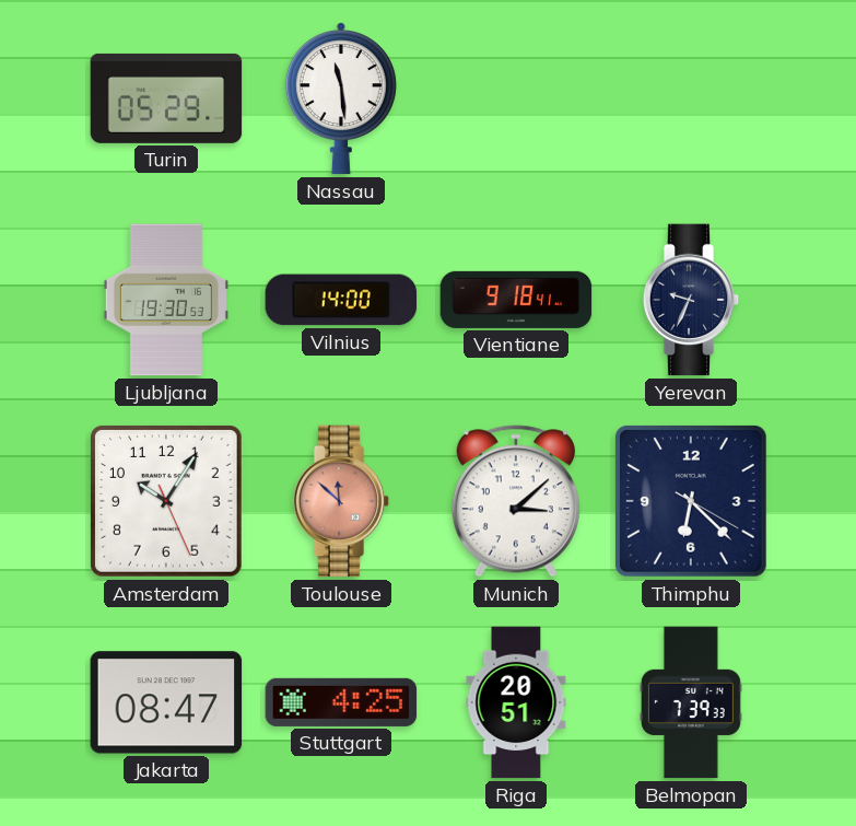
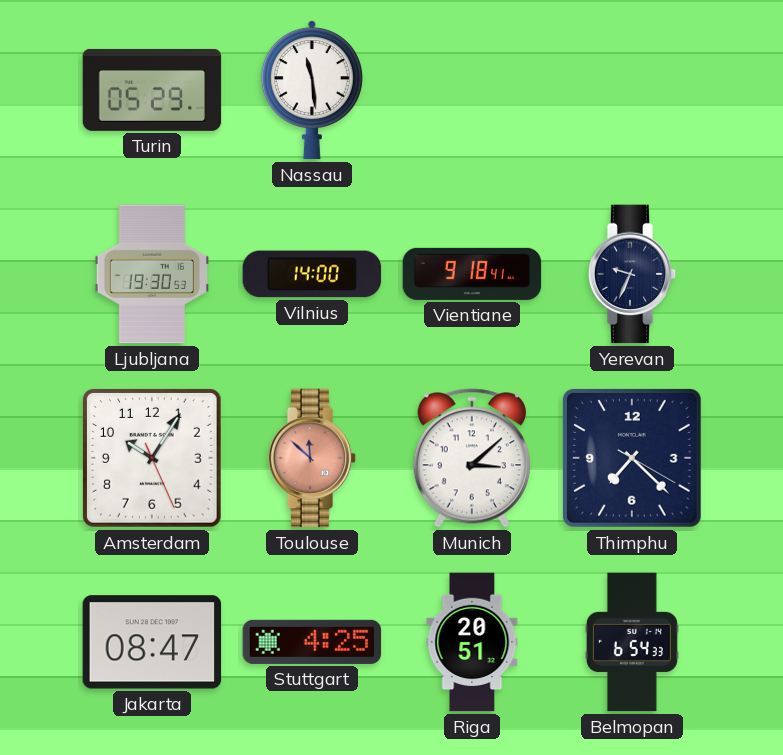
Thimphu: 6:22 -> 7:22 (633, 459)
Belmopan: 7:39 -> 6:54 (632, 642)
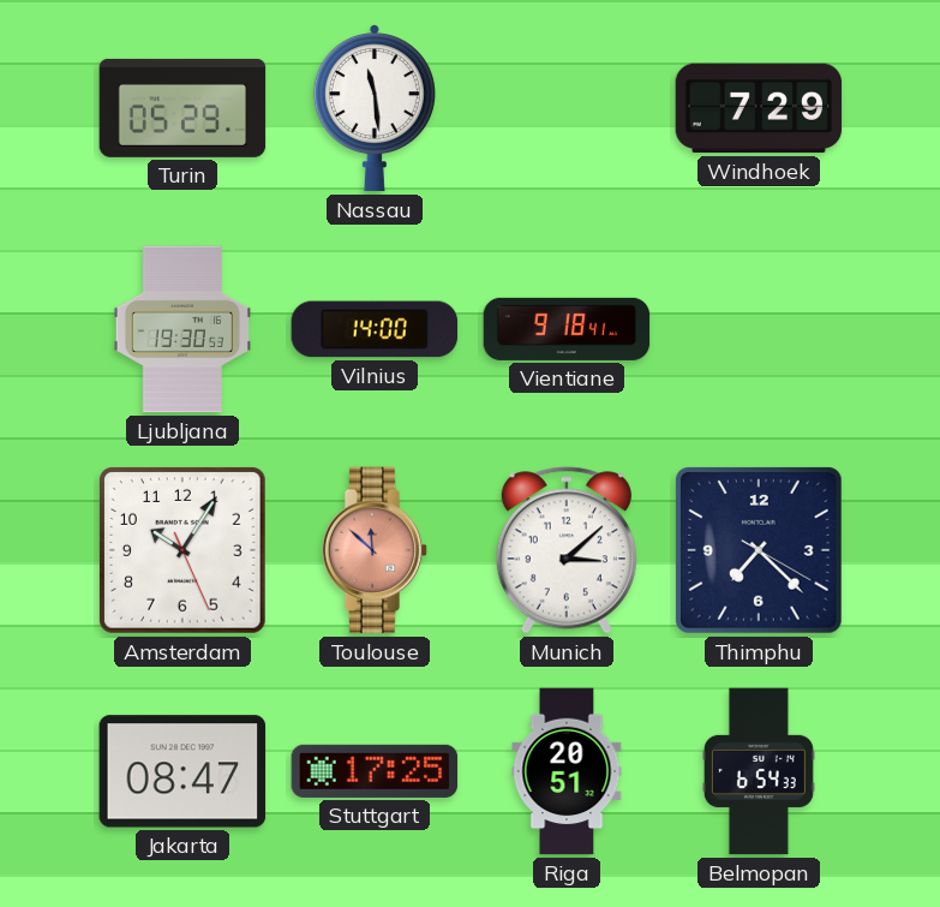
Windhoek: none -> 7:29 (759, 108)
Yerevan: 9:34 -> none (632, 274)
Stuttgart: 4:25 -> 17:25 (375, 771)
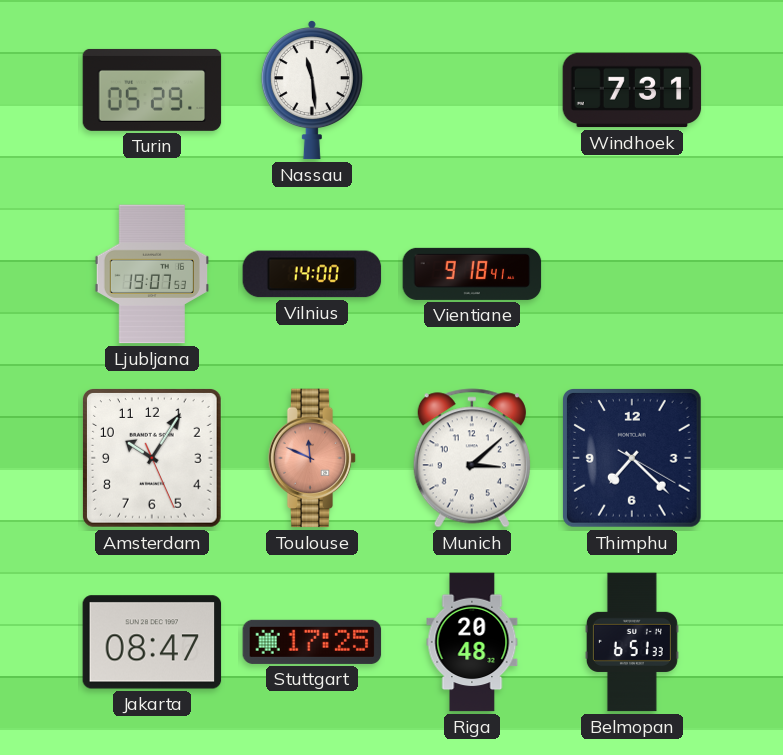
Windhoek: 7:29 -> 7:31 (632, 90)
Ljubljana: 19:30 -> 19:07 (152, 274)
Toulouse: 11:52 -> 11:49 (312, 458)
Riga: 20:51 -> 20:48 (472, 642)
Belmopan: 6:54 -> 6:51 (632, 642)
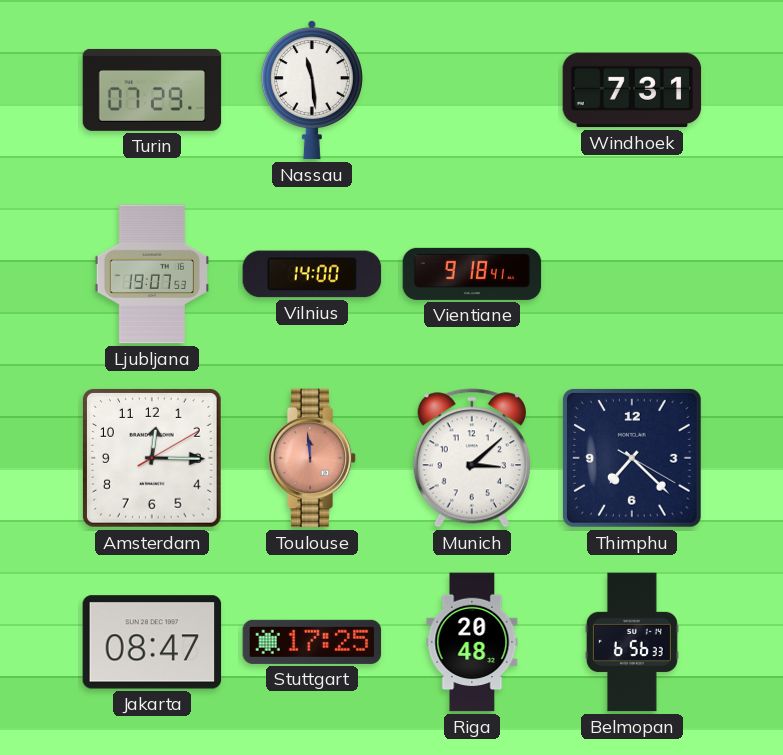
Turin: 05:29 -> 07:29 (152, 90)
Amsterdam: 10:05 -> 12:15 (153, 459)
Toulouse: 11:49 -> 11:59 (312, 458)
Belmopan: 6:51 -> 6:56 (632, 642)
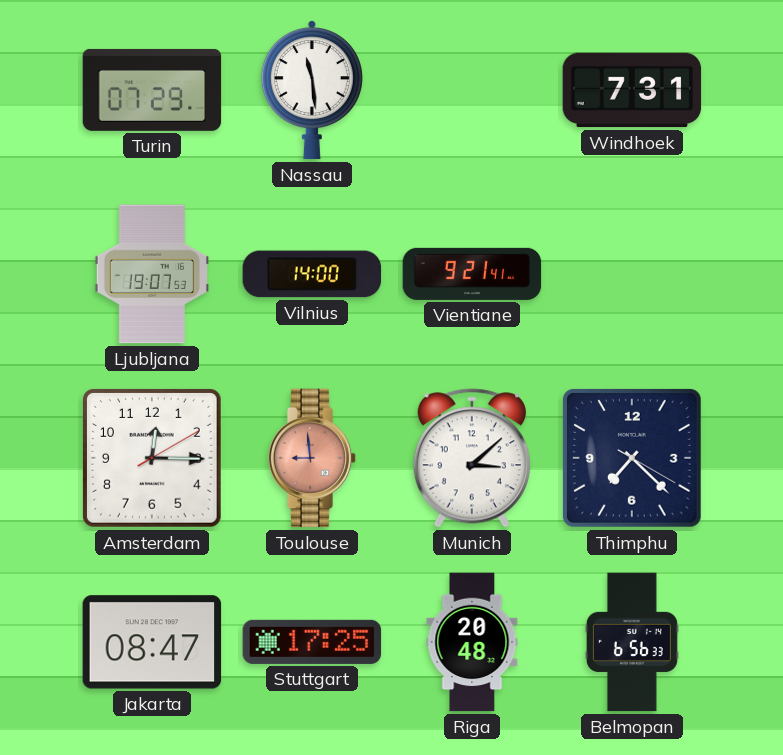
Vientiane: 9:18 -> 9:21 (472, 274)
Toulouse: 11:59 -> 8:59 (312, 458)
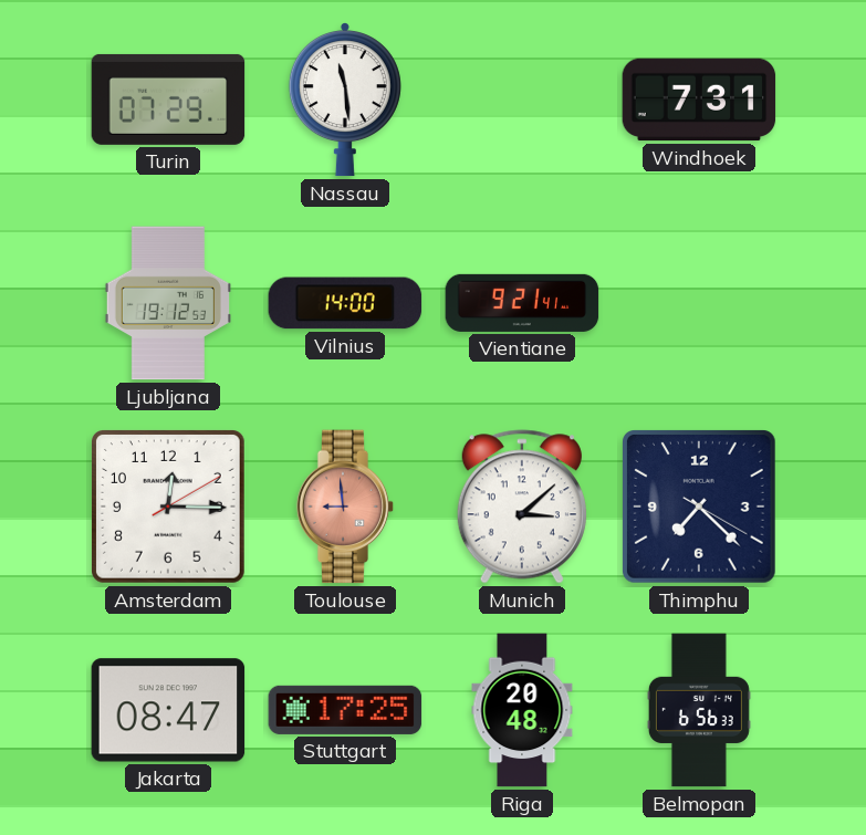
Ljubljana: 19:07 -> 19:12 (168, 303)
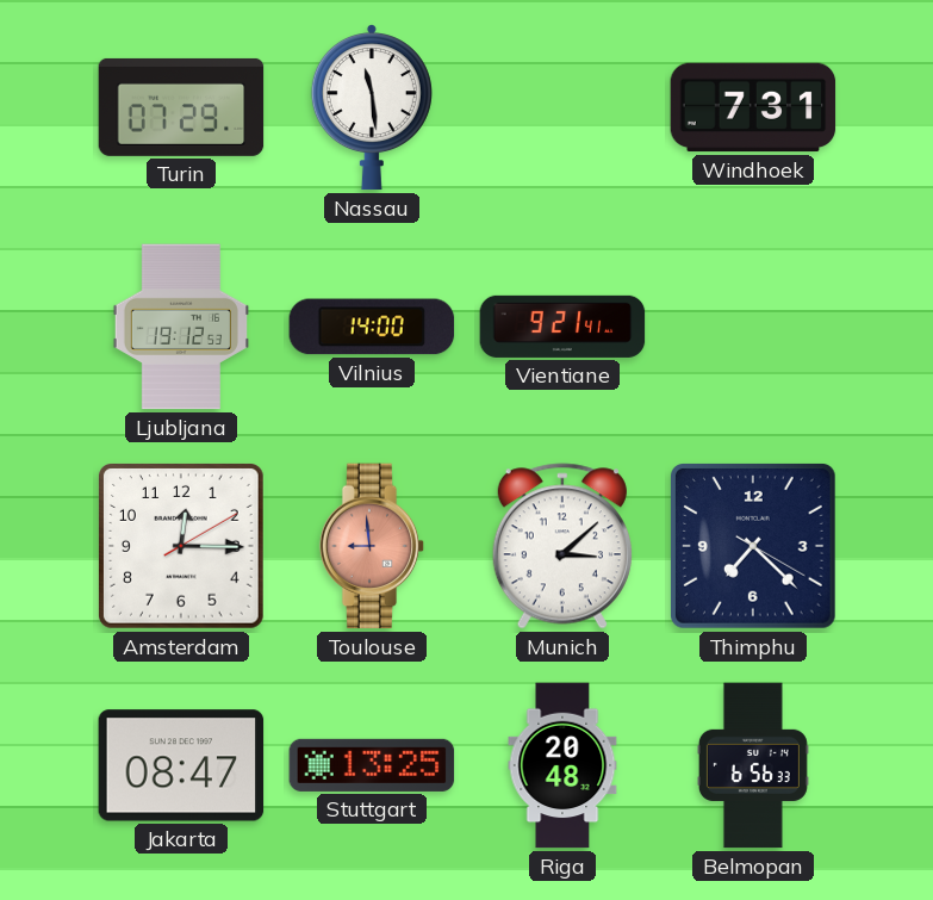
Stuttgart: 17:25 -> 13:25 (372, 765)
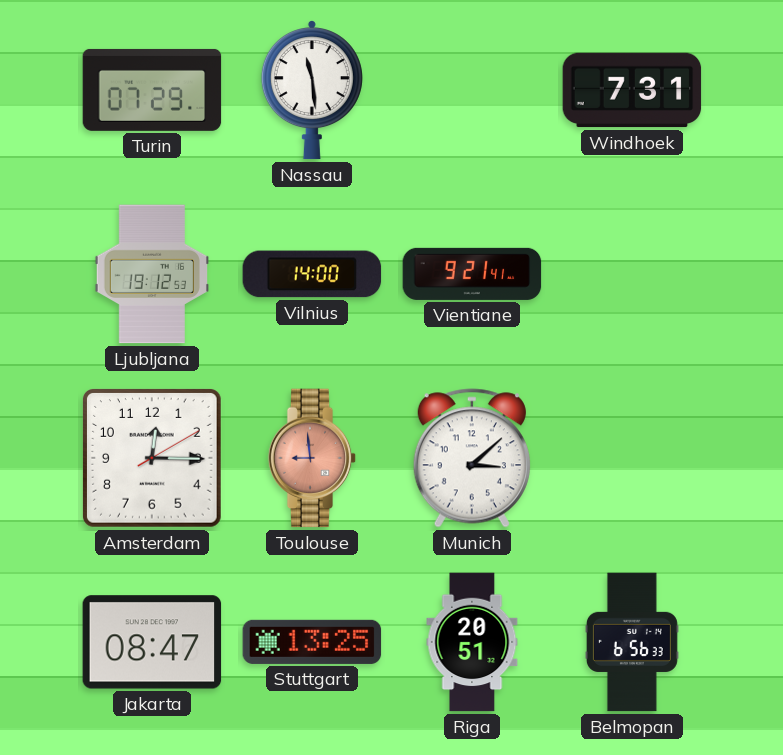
Thimphu: 7:22 -> none (754, 547)
Riga: 20:48 -> 20:51 (472, 642)
